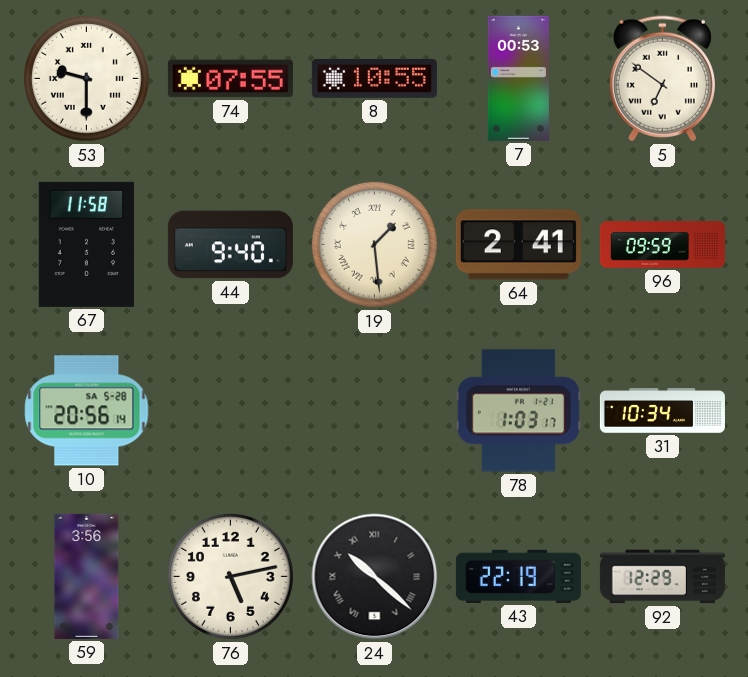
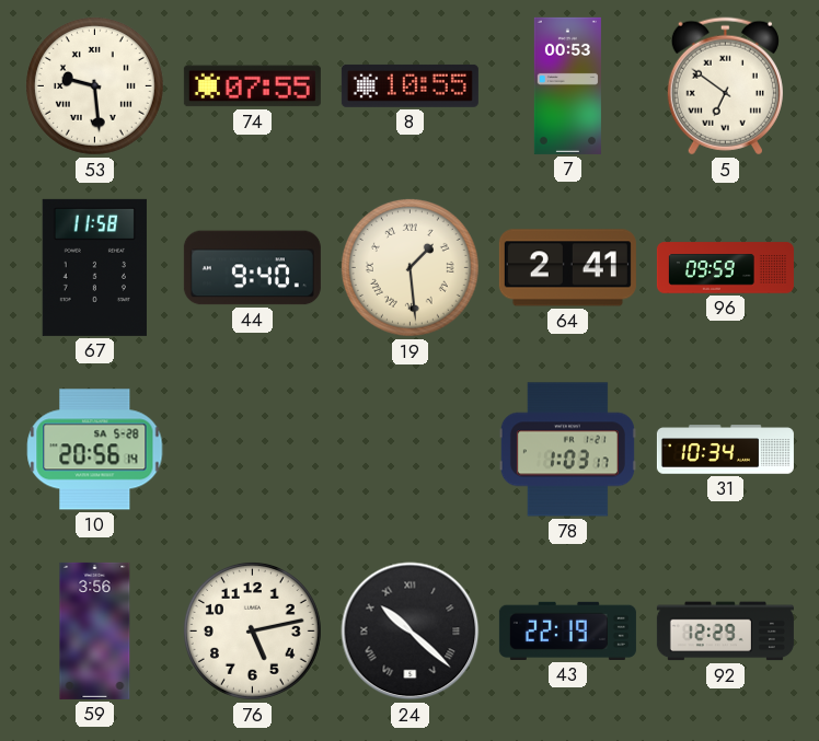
53: 9:30 -> 9:29 (94, 85)
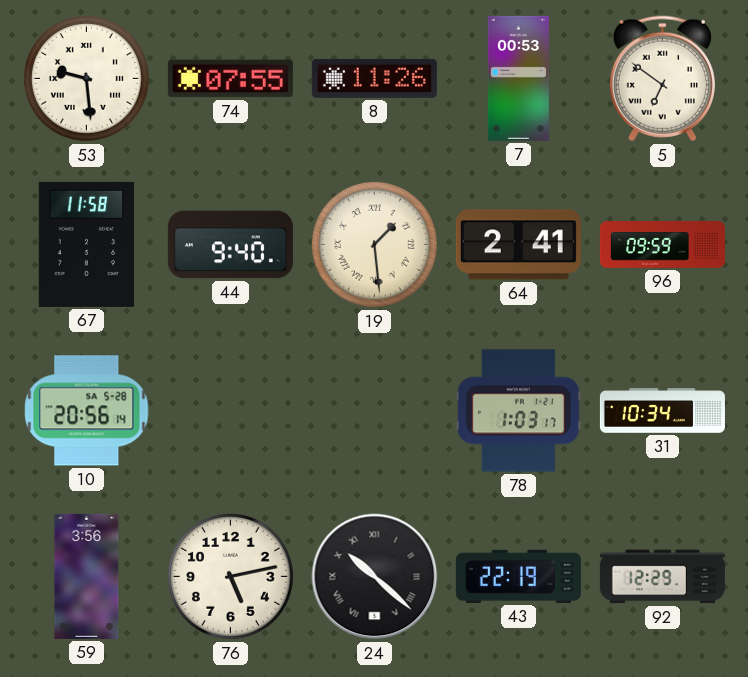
8: 10:55 -> 11:26 (374, 78)
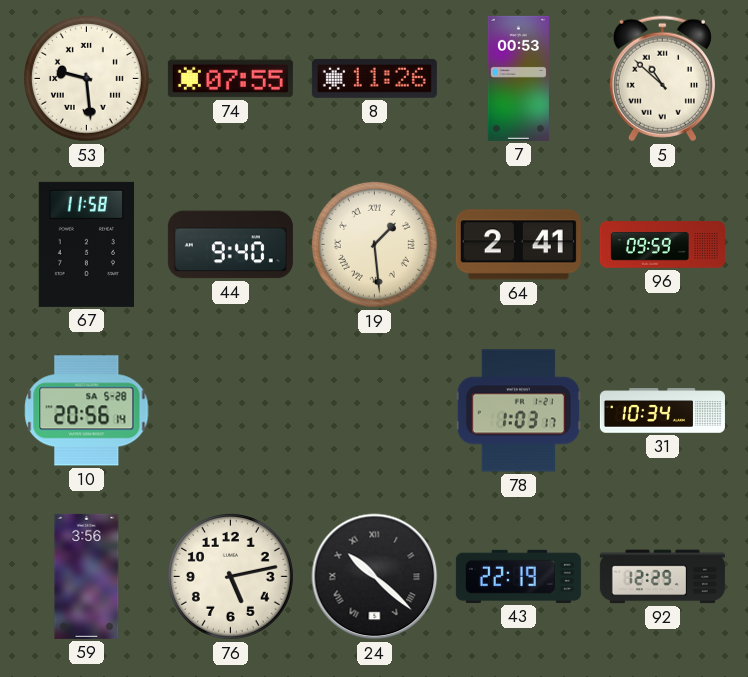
5: 6:51 -> 10:52 (662, 79)
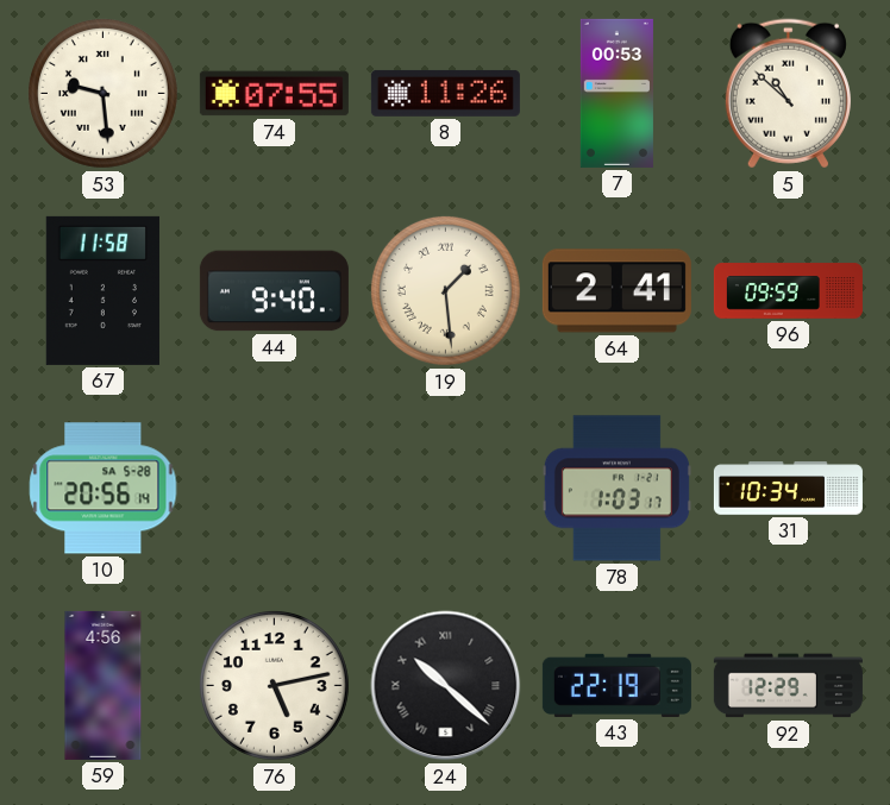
59: 3:56 -> 4:56 (104, 685)
